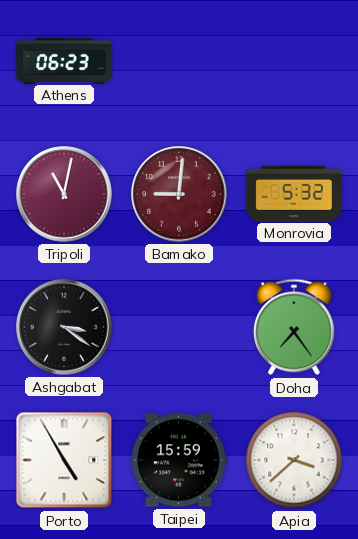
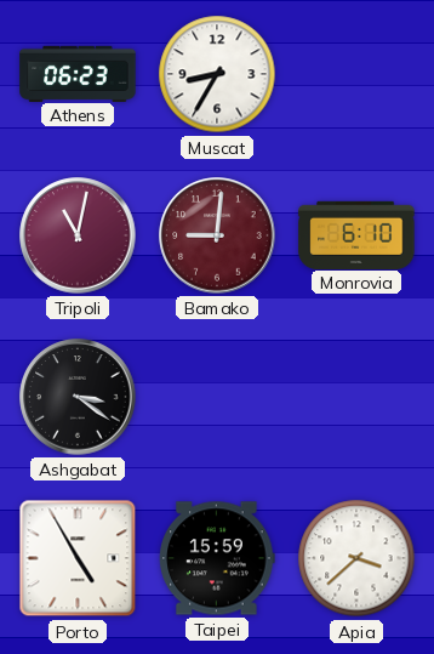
Muscat: none -> 8:35 (217, 74)
Monrovia: 5:32 -> 6:10 (356, 234)
Doha: 7:24 -> none (295, 327)
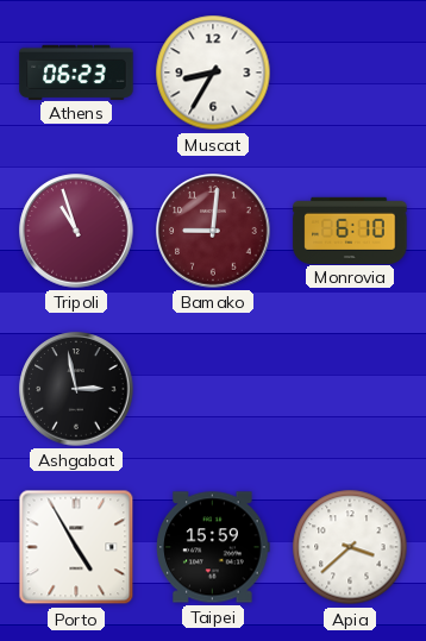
Tripoli: 11:02 -> 10:57 (76, 231)
Ashgabat: 3:21 -> 2:58 (76, 389)
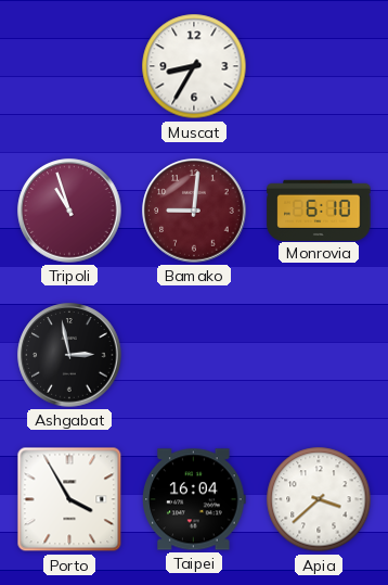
Athens: 06:23 -> none (76, 71)
Porto: 4:55 -> 3:55 (69, 499)
Taipei: 15:59 -> 16:04 (194, 499)
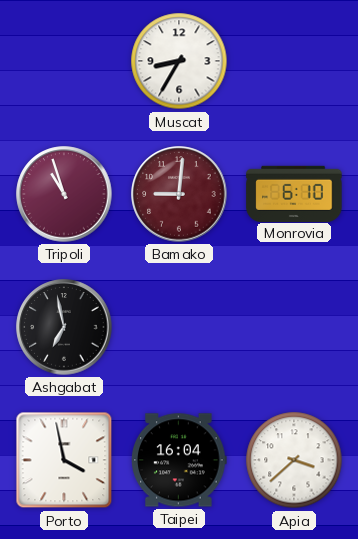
Ashgabat: 2:58 -> 6:58 (64, 327)
Porto: 3:55 -> 3:58 (64, 460)
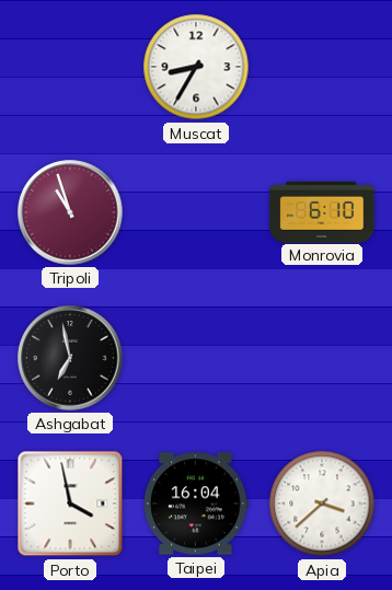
Bamako: 9:01 -> none (179, 194)
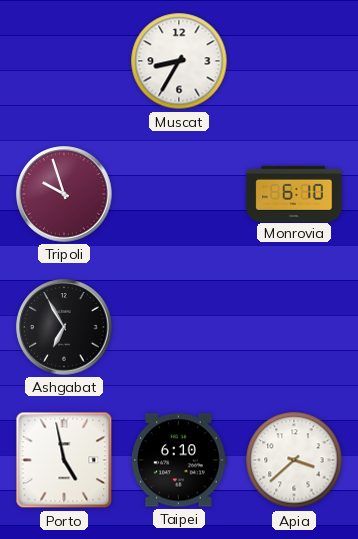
Tripoli: 10:57 -> 9:57 (64, 194)
Ashgabat: 6:58 -> 6:55 (64, 327)
Porto: 3:58 -> 4:58 (64, 460)
Taipei: 16:04 -> 6:10 (179, 460)
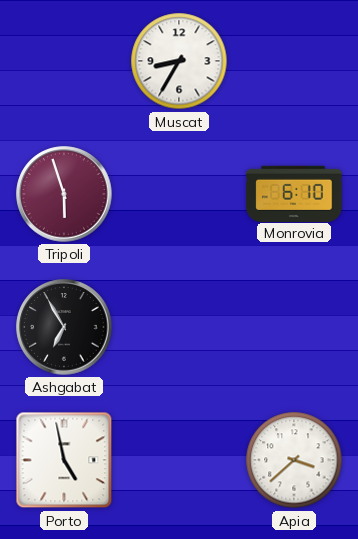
Tripoli: 9:57 -> 5:57 (64, 194)
Taipei: 6:10 -> none (179, 460)
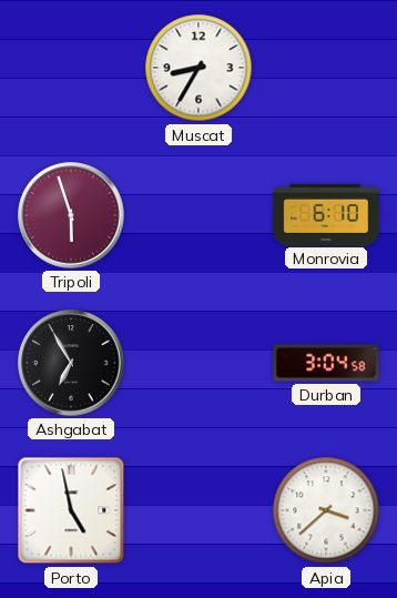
Durban: none -> 3:04 (326, 363)
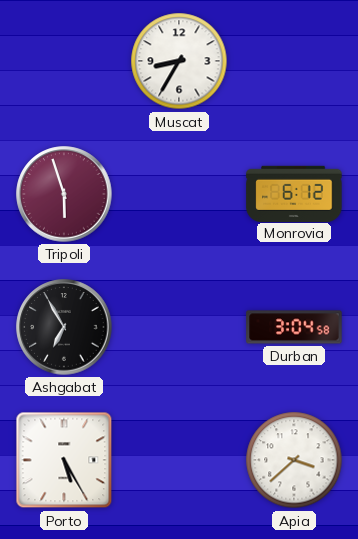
Monrovia: 6:10 -> 6:12 (294, 193)
Porto: 4:58 -> 5:25 (64, 460)
